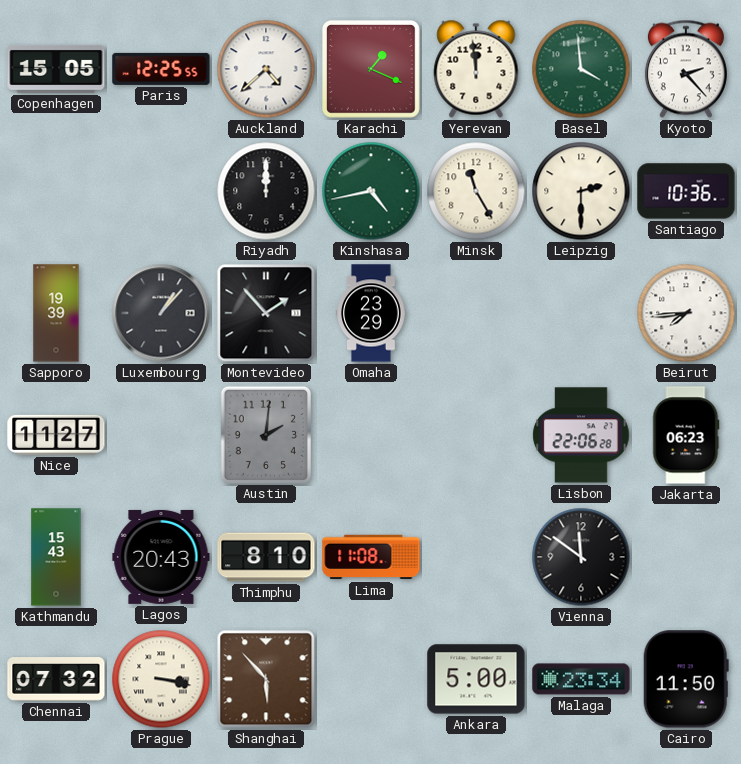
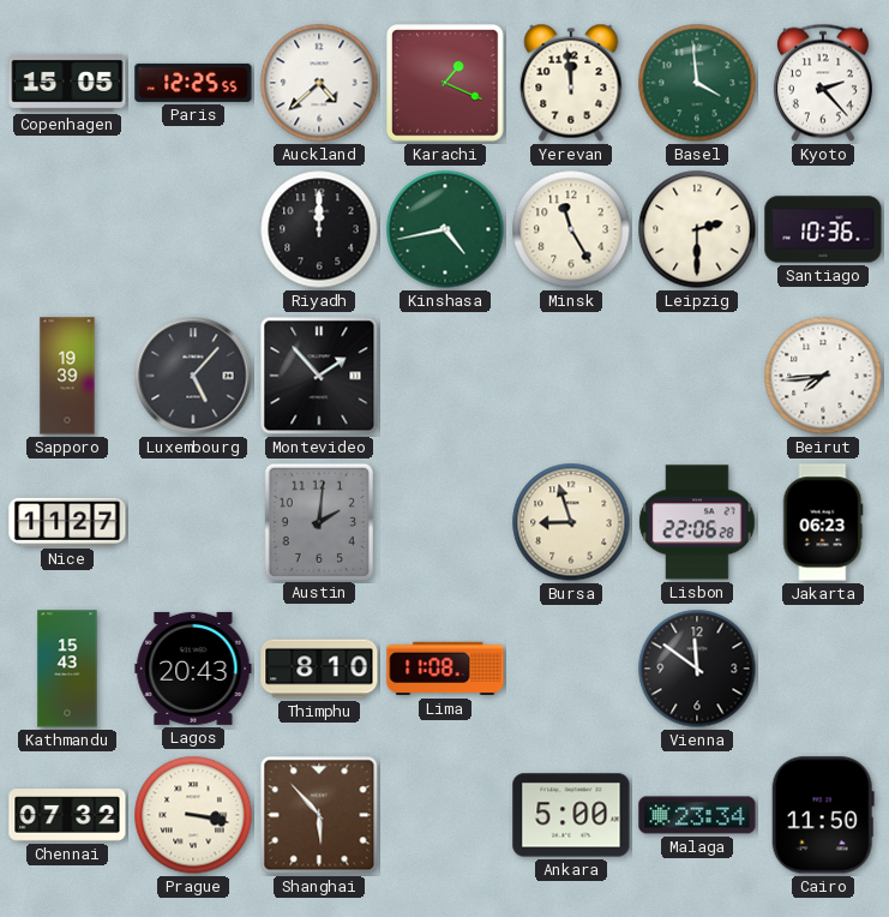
Luxembourg: 1:07 -> 5:07 (193, 376)
Omaha: 23:29 -> none (371, 313)
Bursa: none -> 8:57 (571, 522)
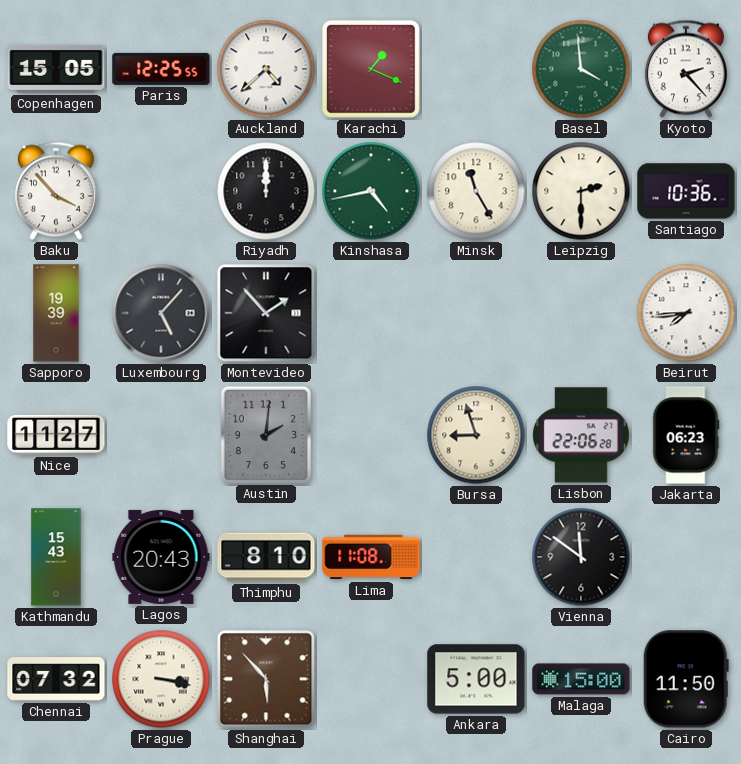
Yerevan: 11:59 -> none (571, 83)
Baku: none -> 3:53 (56, 191)
Malaga: 23:34 -> 15:00 (581, 679)
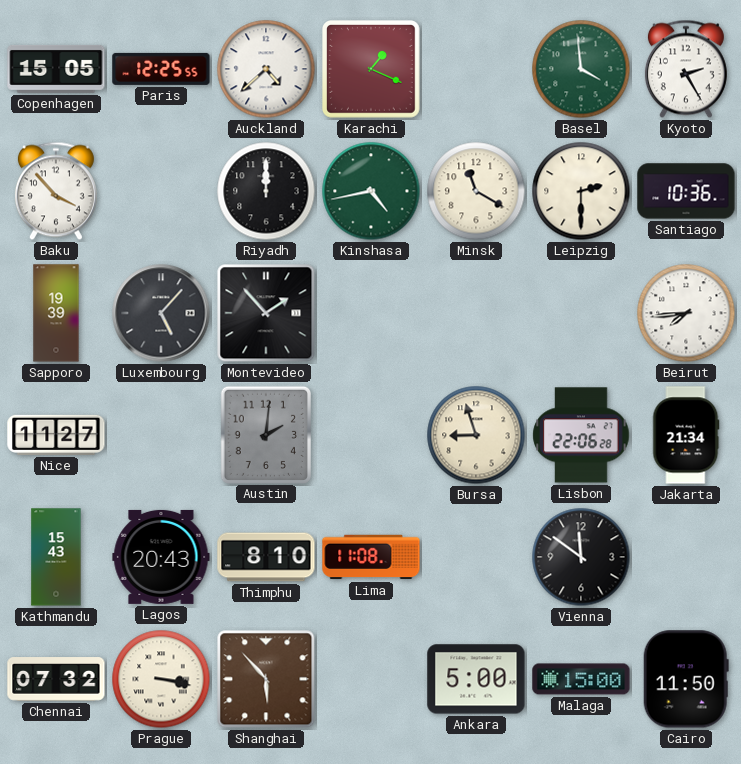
Kyoto: 2:23 -> 2:25 (686, 69)
Minsk: 11:25 -> 11:20 (476, 191)
Jakarta: 06:23 -> 21:34 (686, 435)
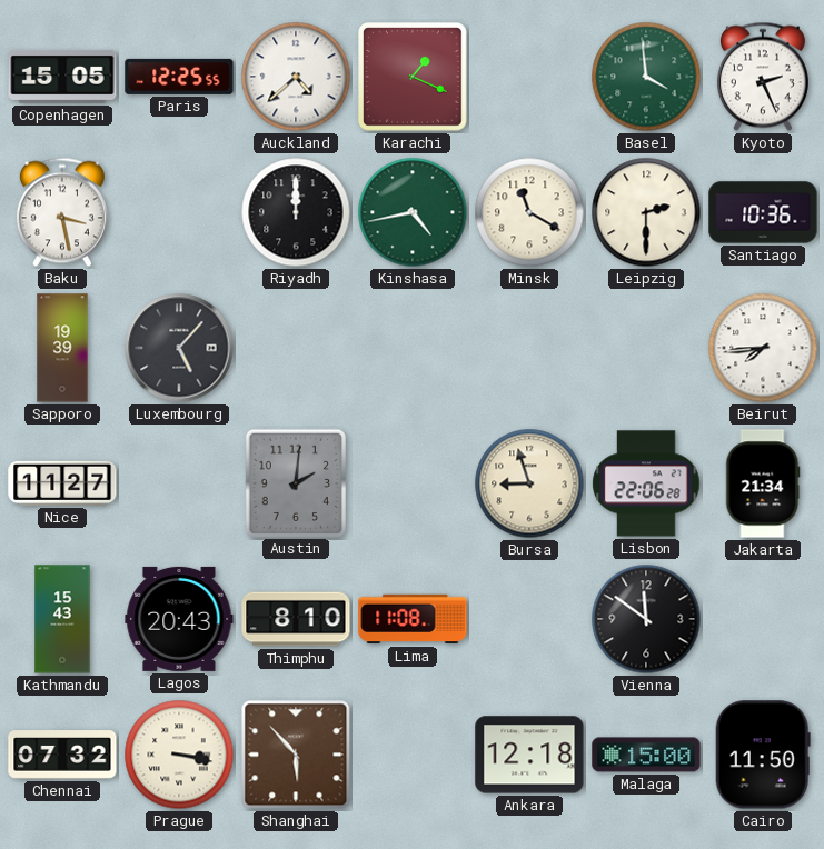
Kyoto: 2:25 -> 2:26 (763, 77)
Baku: 3:53 -> 3:28 (62, 212)
Montevideo: 1:53 -> none (266, 313)
Ankara: 5:00 -> 12:18 (529, 755)
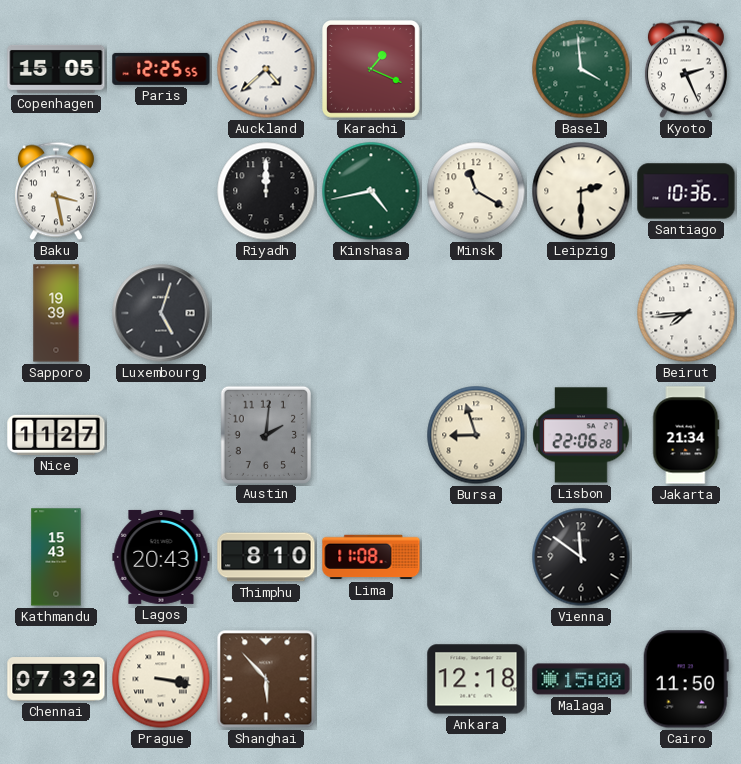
Luxembourg: 5:07 -> 5:03 (161, 313)
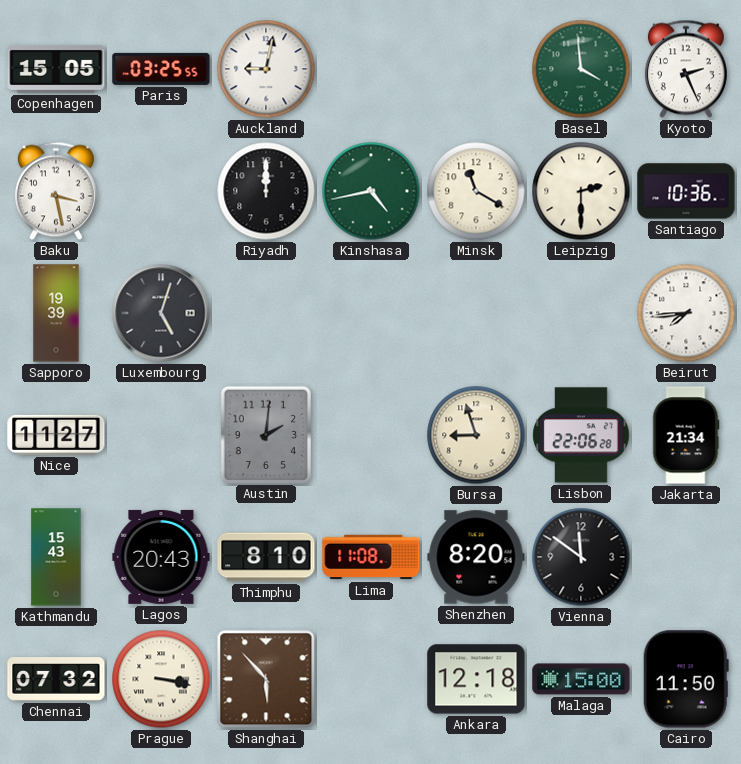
Paris: 12:25 -> 03:25 (161, 69)
Auckland: 4:38 -> 9:02 (266, 69)
Karachi: 1:19 -> none (372, 70)
Shenzhen: none -> 8:20 (476, 557)
